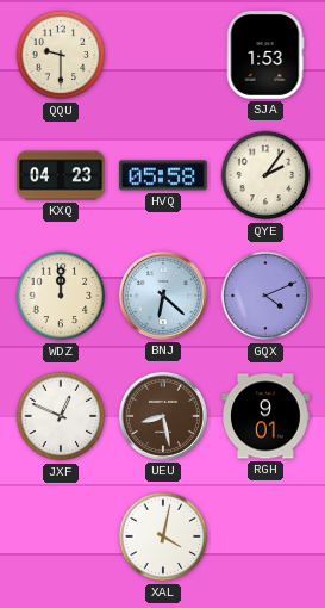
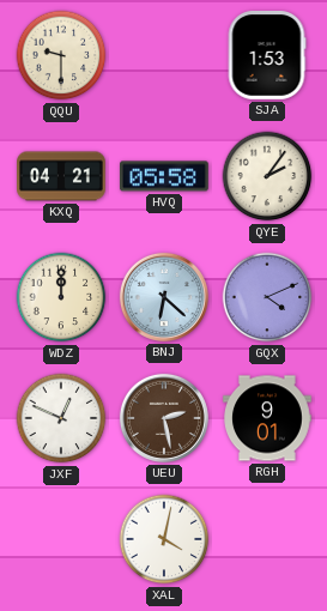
KXQ: 04:23 -> 04:21 (61, 176)
UEU: 8:28 -> 2:28 (164, 418)
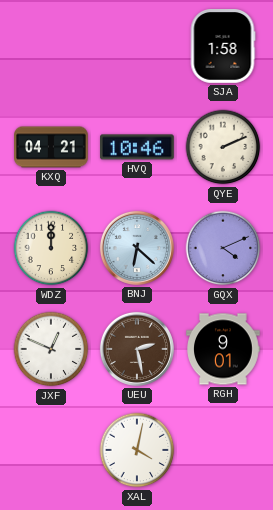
QQU: 9:30 -> none (61, 55)
SJA: 1:53 -> 1:58 (223, 47)
HVQ: 05:58 -> 10:46 (138, 147)
QYE: 2:06 -> 2:11 (223, 147)
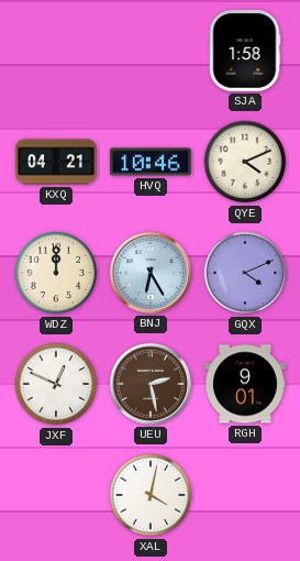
QYE: 2:11 -> 4:11 (245, 162)
BNJ: 6:22 -> 6:25 (151, 273)
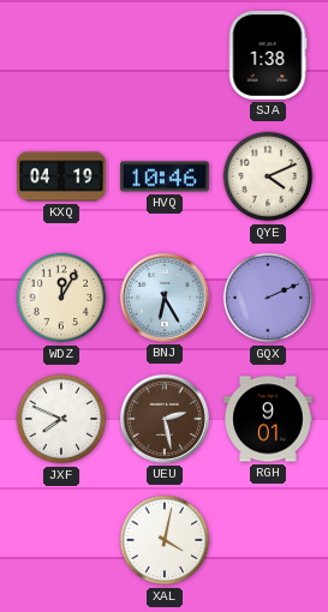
SJA: 1:58 -> 1:38 (268, 56)
KXQ: 04:21 -> 04:19 (61, 176)
WDZ: 12:00 -> 12:05 (61, 298)
GQX: 4:11 -> 2:11 (268, 298)
JXF: 12:49 -> 7:49 (61, 419)
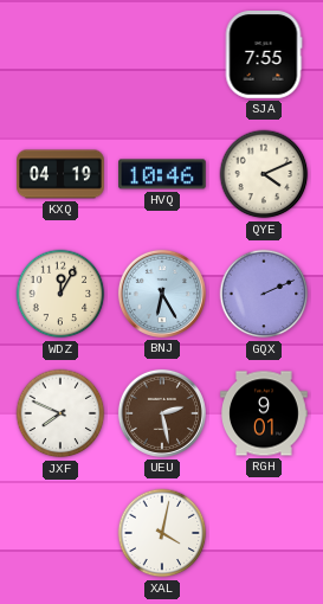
SJA: 1:38 -> 7:55 (264, 56)
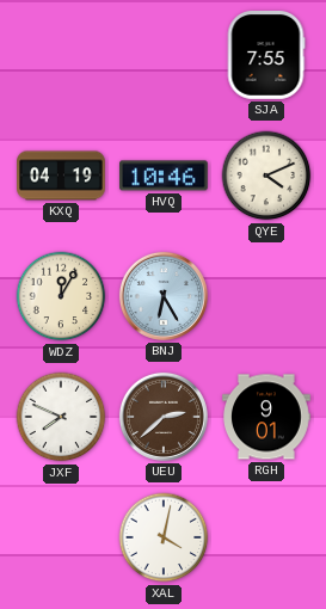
GQX: 2:11 -> none (264, 294)
UEU: 2:28 -> 2:38 (164, 417)
